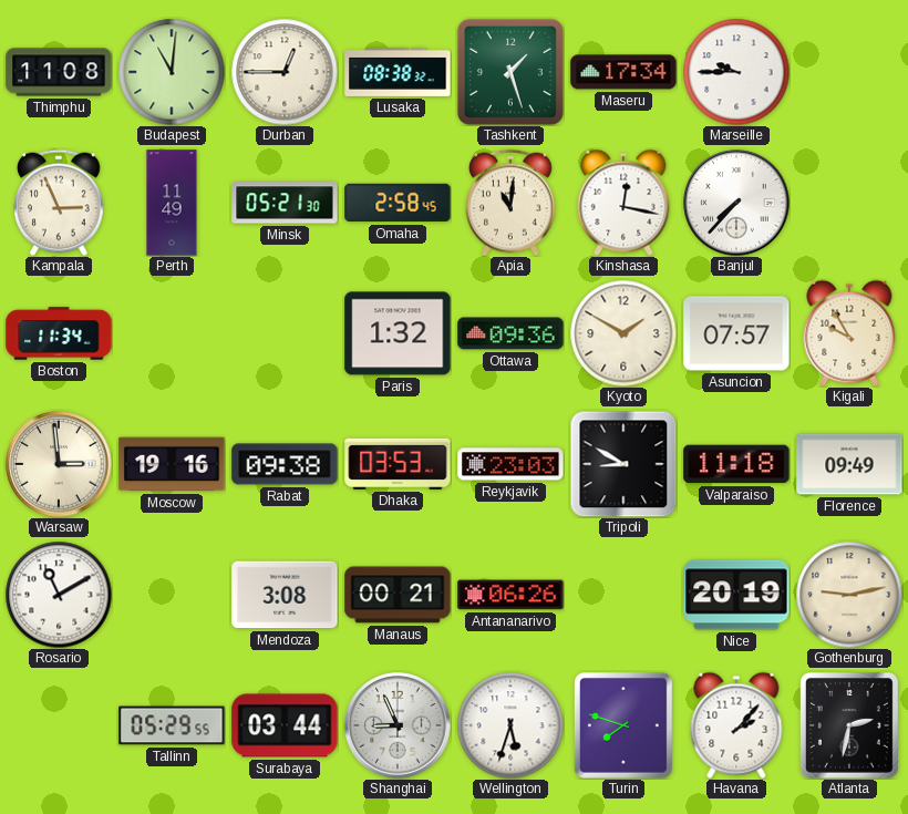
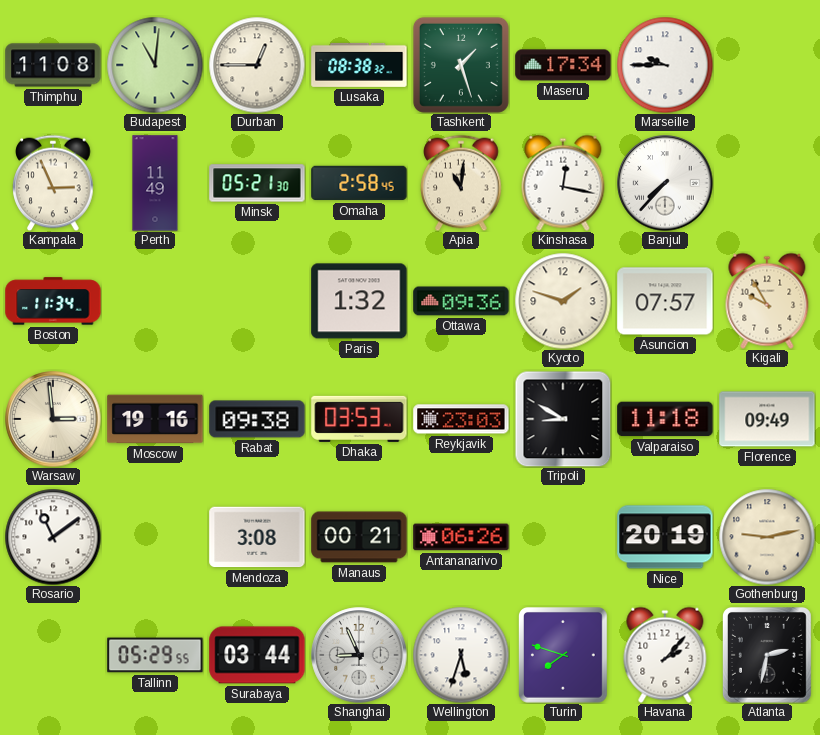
Kyoto: 1:50 -> 1:48 (563, 301)
Rosario: 11:10 -> 11:09 (53, 537)
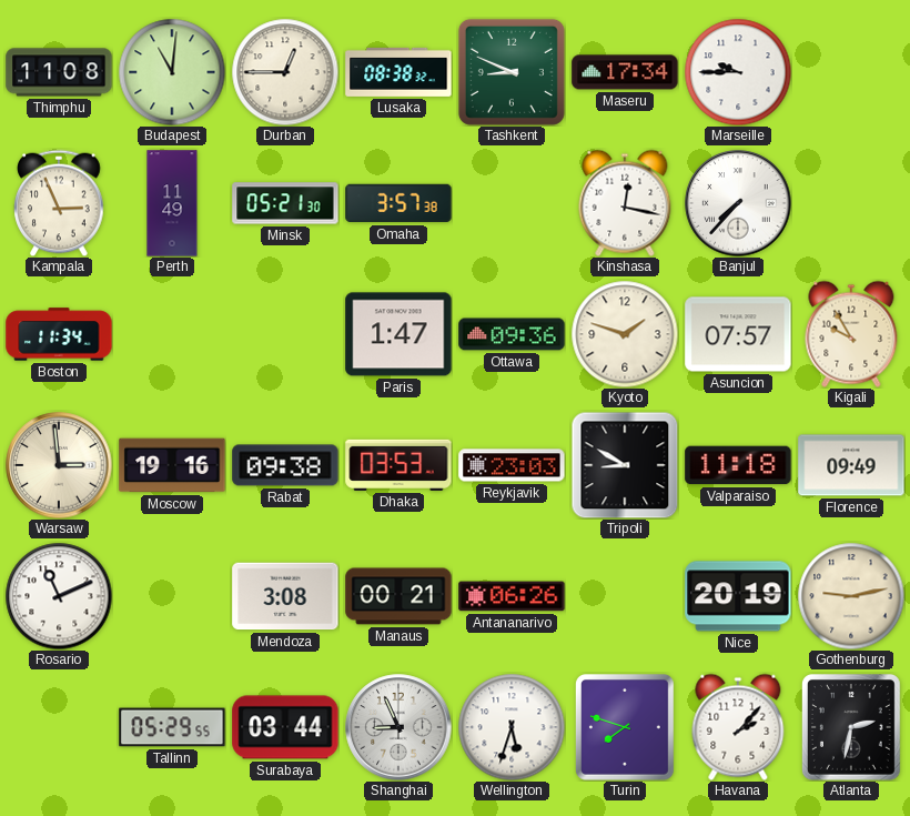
Tashkent: 1:27 -> 8:49 (512, 72)
Omaha: 2:58 -> 3:57 (398, 203)
Apia: 11:01 -> none (461, 183)
Paris: 1:32 -> 1:47 (398, 334)
Rosario: 11:09 -> 11:11 (59, 596)
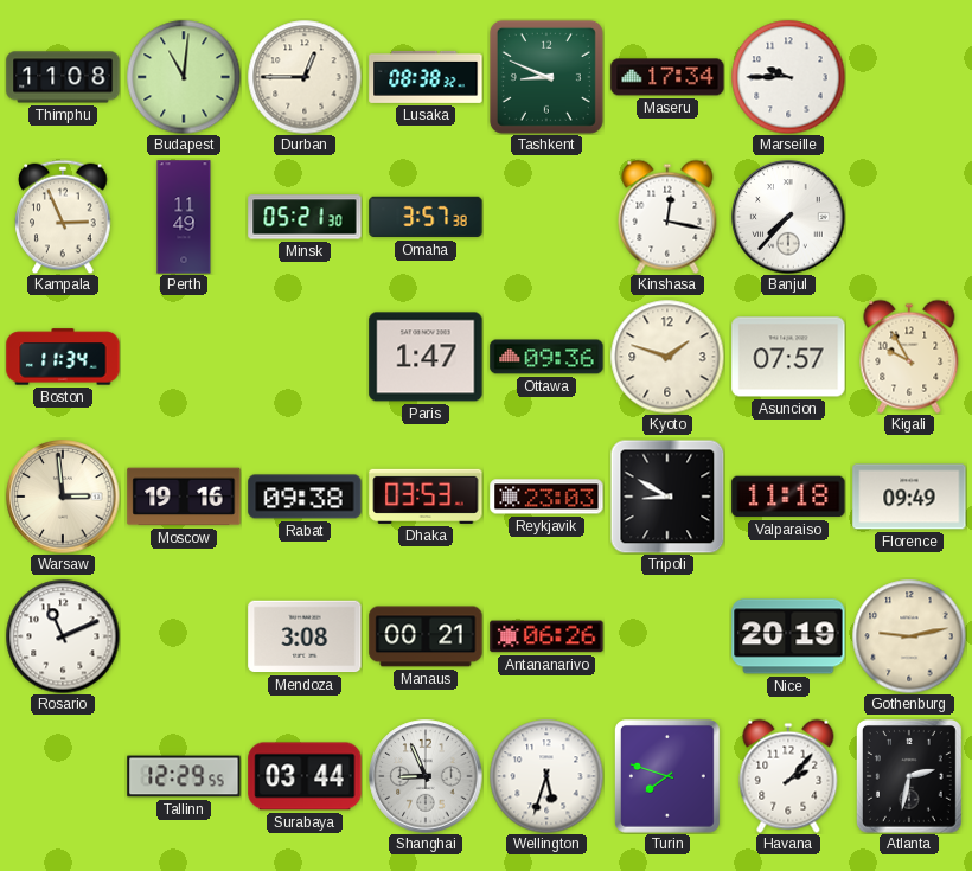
Tallinn: 05:29 -> 12:29 (184, 776)
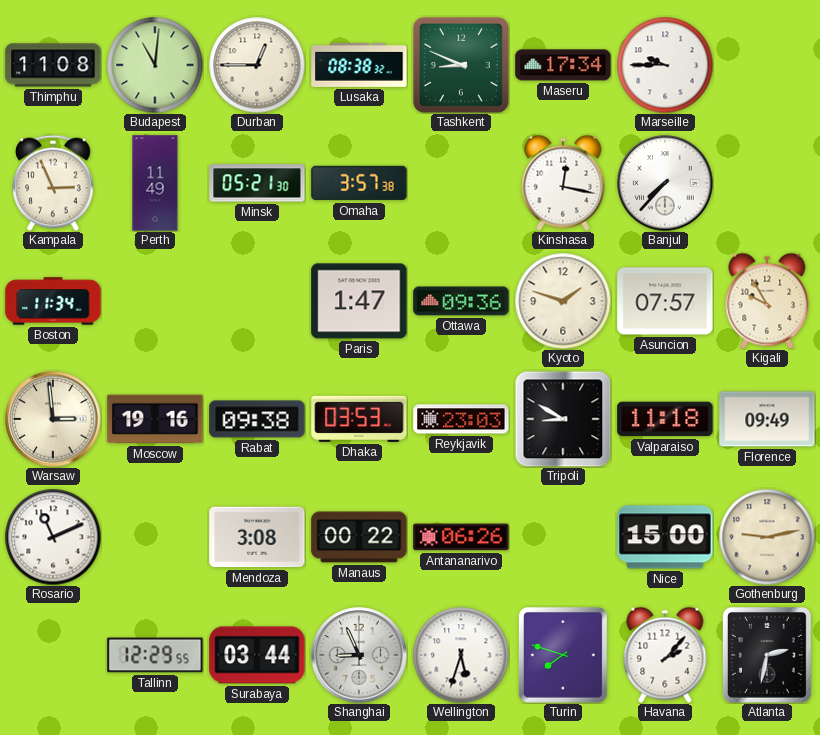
Manaus: 00:21 -> 00:22 (359, 537)
Nice: 20:19 -> 15:00 (665, 537)
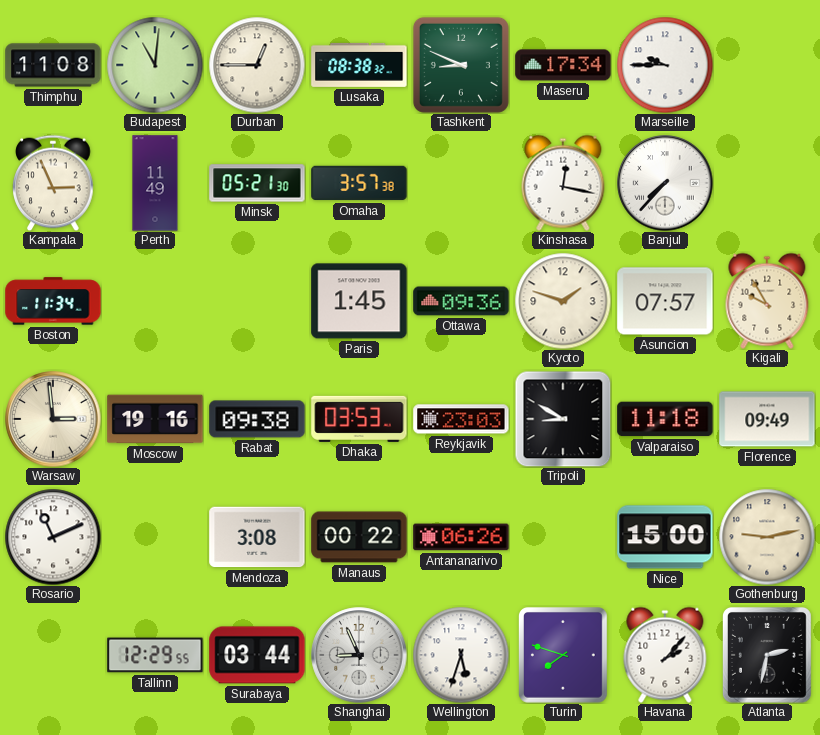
Paris: 1:47 -> 1:45 (359, 301)
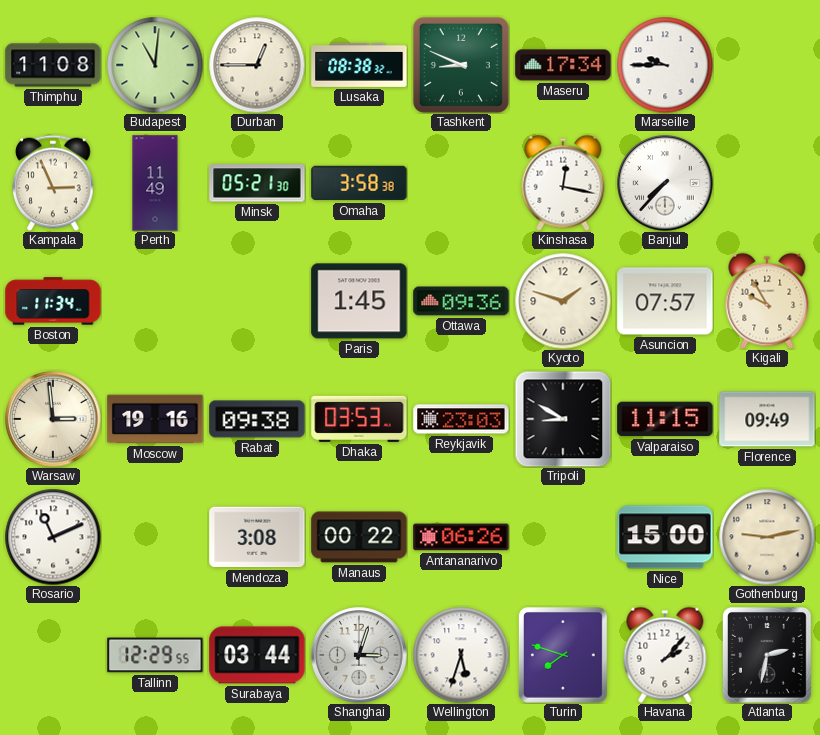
Omaha: 3:57 -> 3:58 (359, 183)
Valparaiso: 11:18 -> 11:15 (665, 419)
Shanghai: 8:56 -> 3:03 (359, 655)
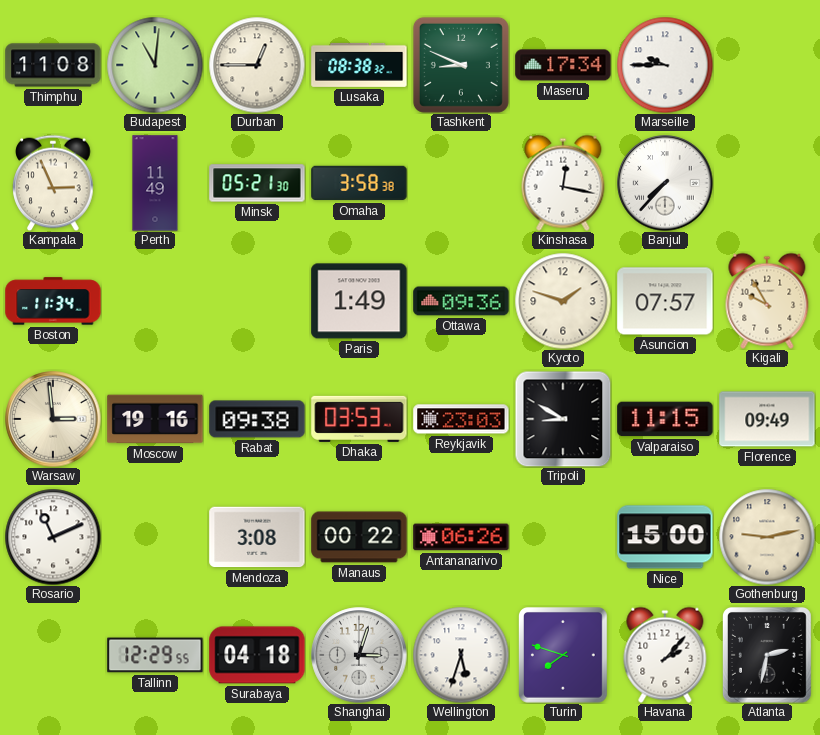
Paris: 1:45 -> 1:49 (359, 301)
Surabaya: 03:44 -> 04:18 (257, 655)
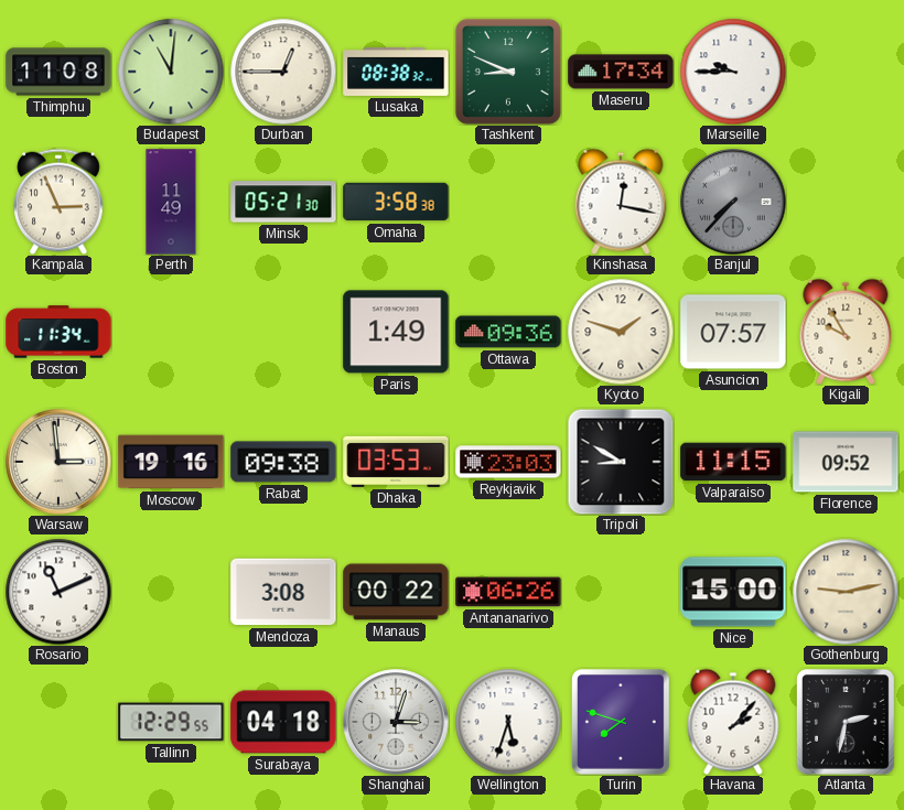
Banjul dial: white -> grey (733, 202)
Florence: 09:49 -> 09:52 (846, 462)
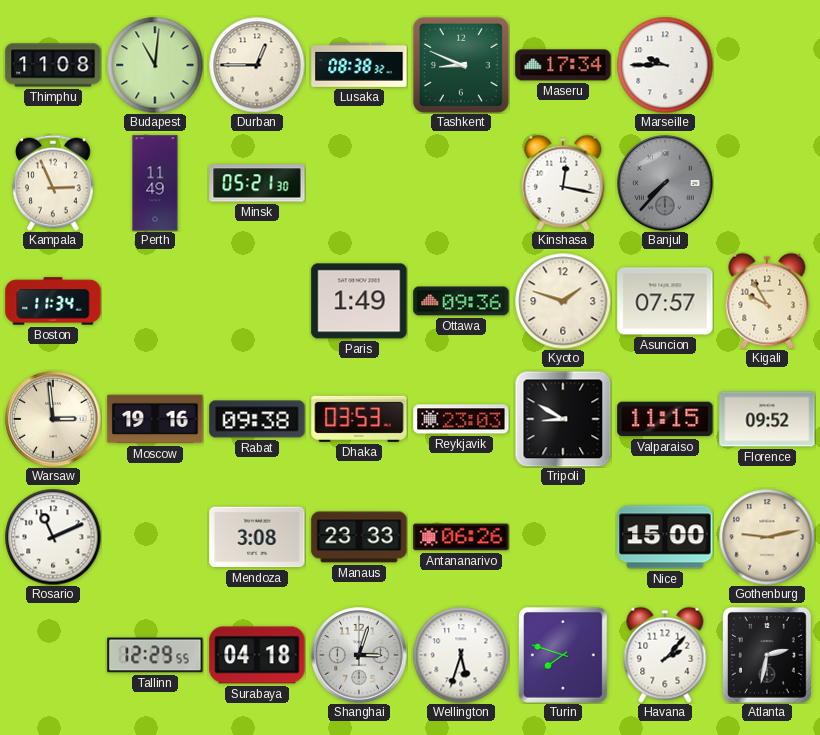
Omaha: 3:58 -> none (396, 202)
Manaus: 00:22 -> 23:33 (359, 537)
